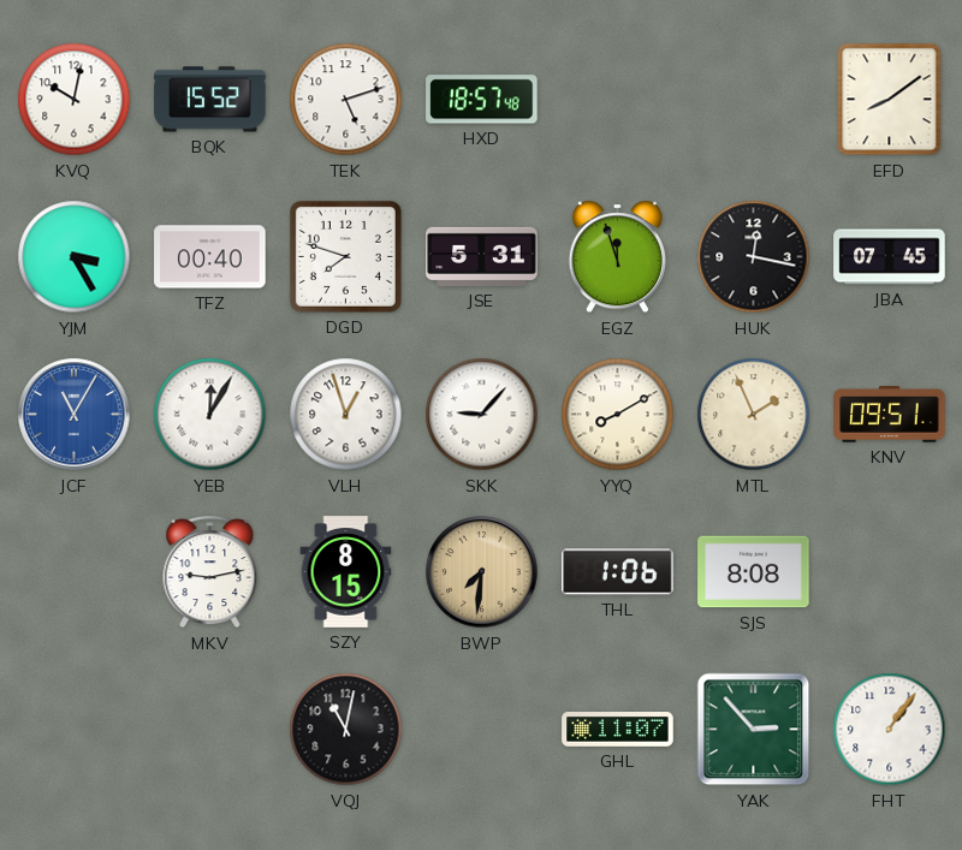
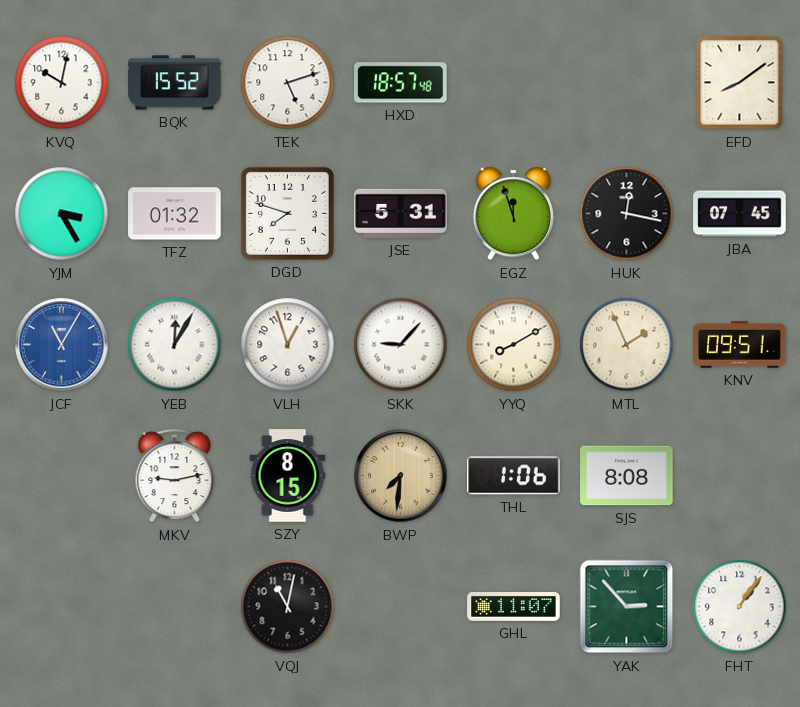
TFZ: 00:40 -> 01:32 (175, 214)
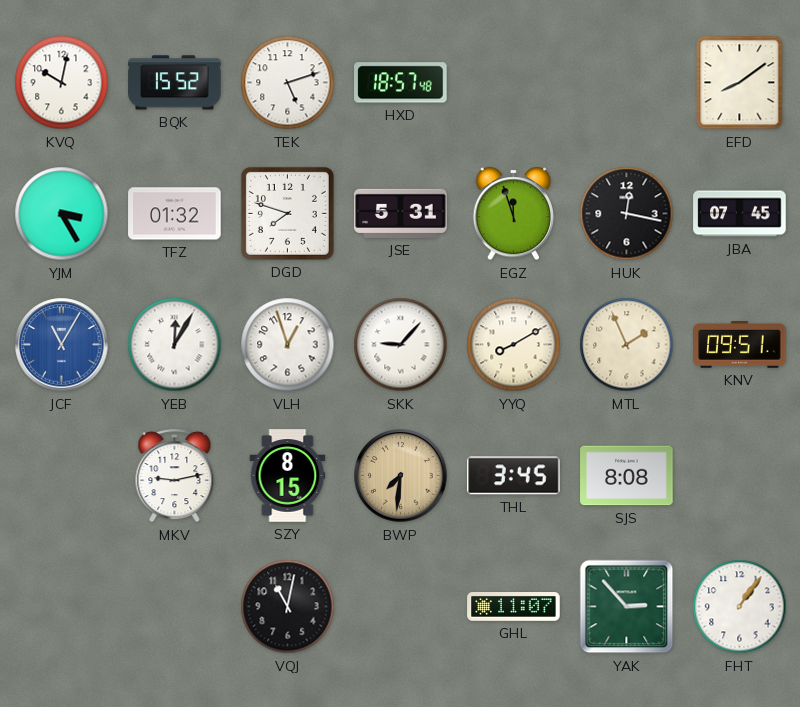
THL: 1:06 -> 3:45 (514, 476)
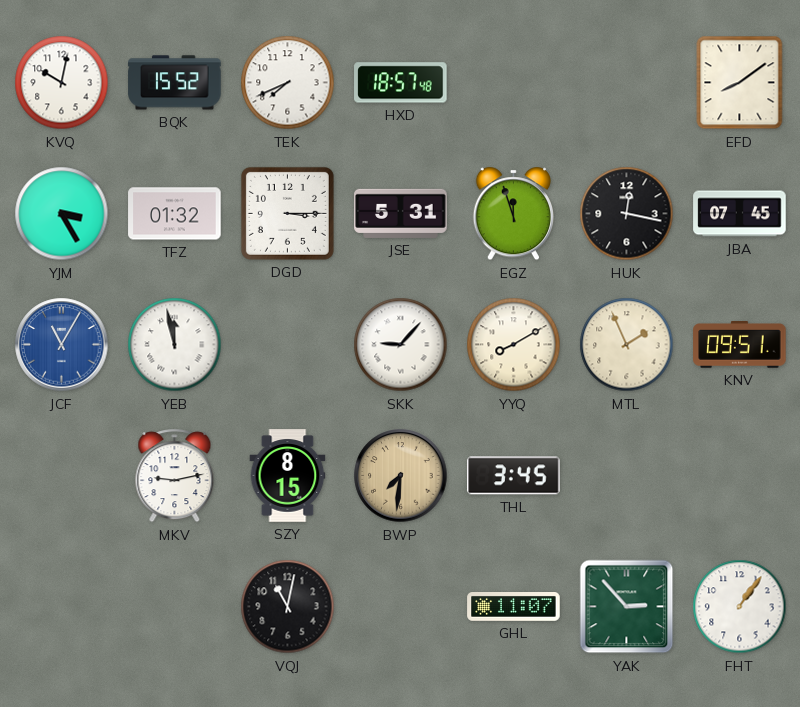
TEK: 5:12 -> 7:41 (288, 83)
DGD: 7:48 -> 3:15 (287, 213)
YEB: 12:05 -> 11:58 (175, 345)
VLH: 12:57 -> none (288, 345)
SJS: 8:08 -> none (627, 476)
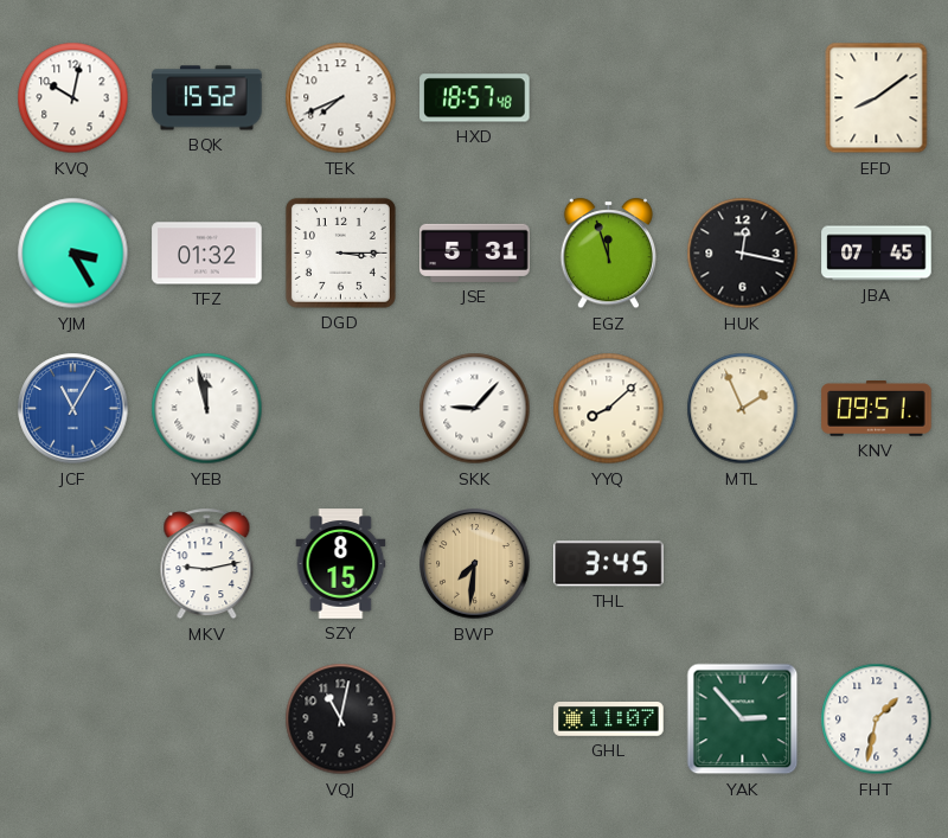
YYQ: 8:10 -> 8:08 (609, 409)
FHT: 1:06 -> 1:32 (877, 719)
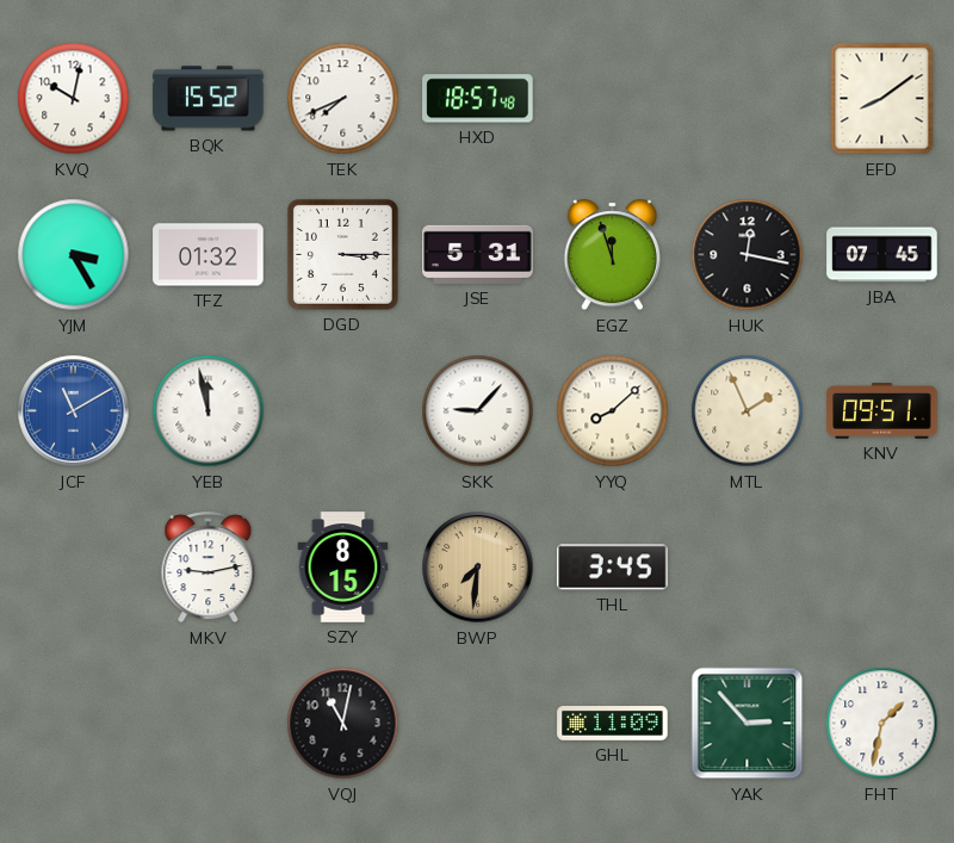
JCF: 11:05 -> 11:10 (74, 411)
GHL: 11:07 -> 11:09 (613, 724)
